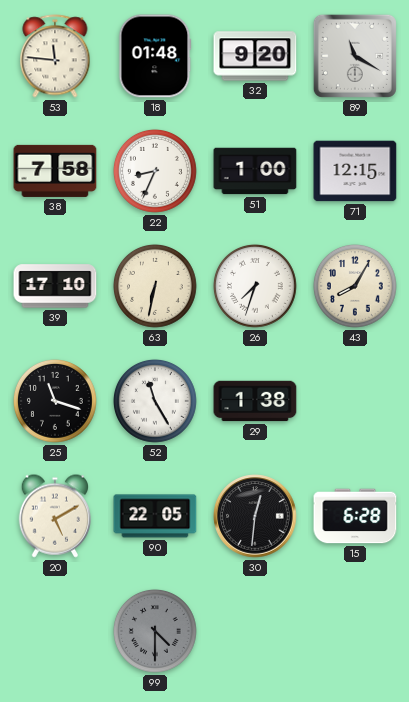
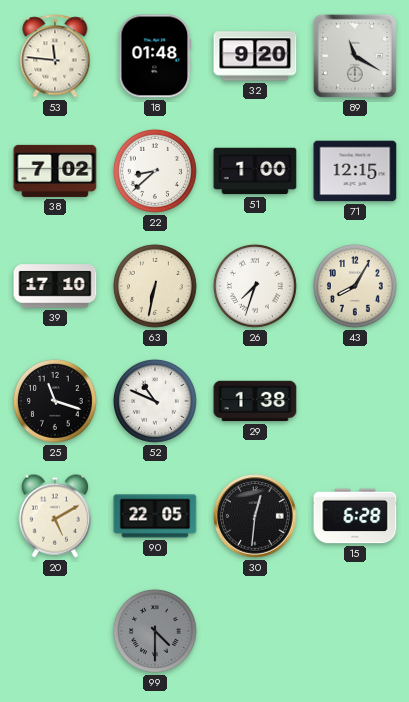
38: 7:58 -> 7:02 (55, 171)
22: 8:34 -> 8:38 (155, 171)
52: 11:25 -> 10:49 (155, 401)
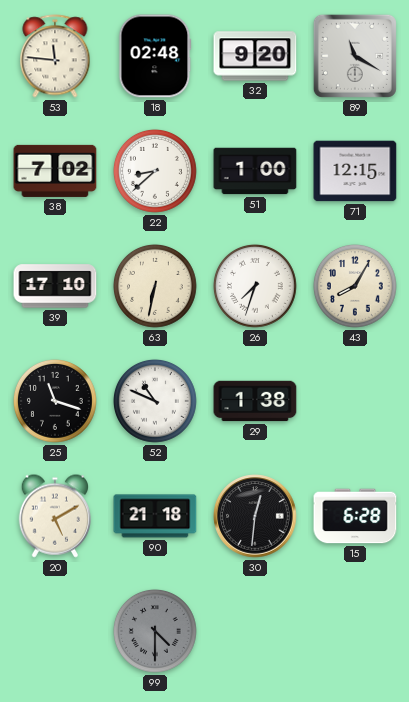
18: 01:48 -> 02:48 (155, 56)
90: 22:05 -> 21:18 (155, 516)
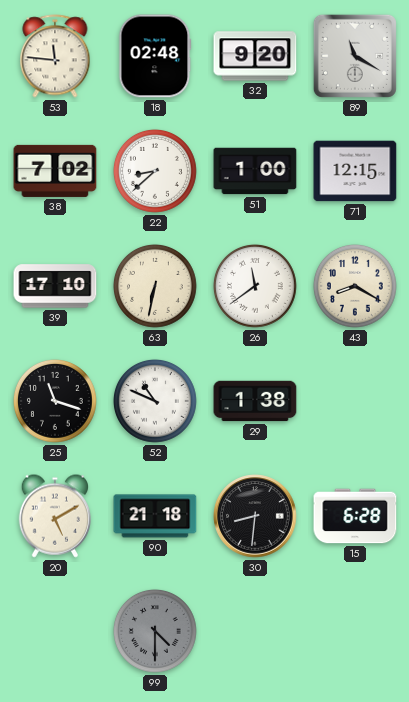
26: 7:33 -> 11:39 (255, 286)
43: 8:05 -> 8:20 (355, 286)
30: 12:31 -> 8:31 (255, 516)
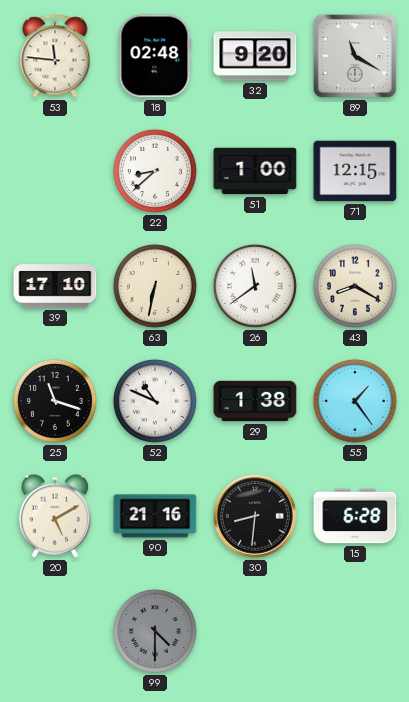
38: 7:02 -> none (55, 171)
55: none -> 1:24 (355, 401)
90: 21:18 -> 21:16 (155, 516)
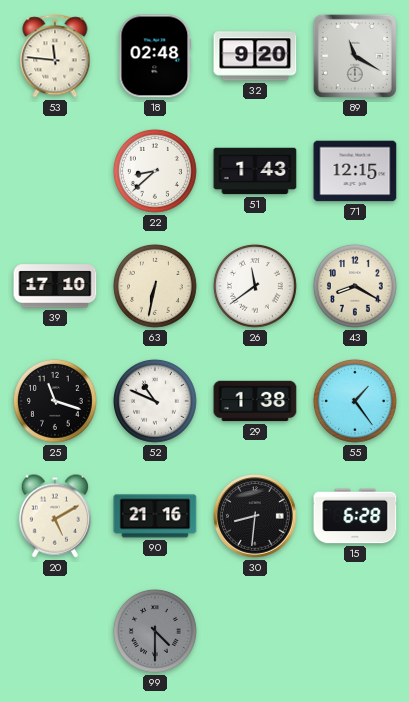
51: 1:00 -> 1:43 (255, 171)
